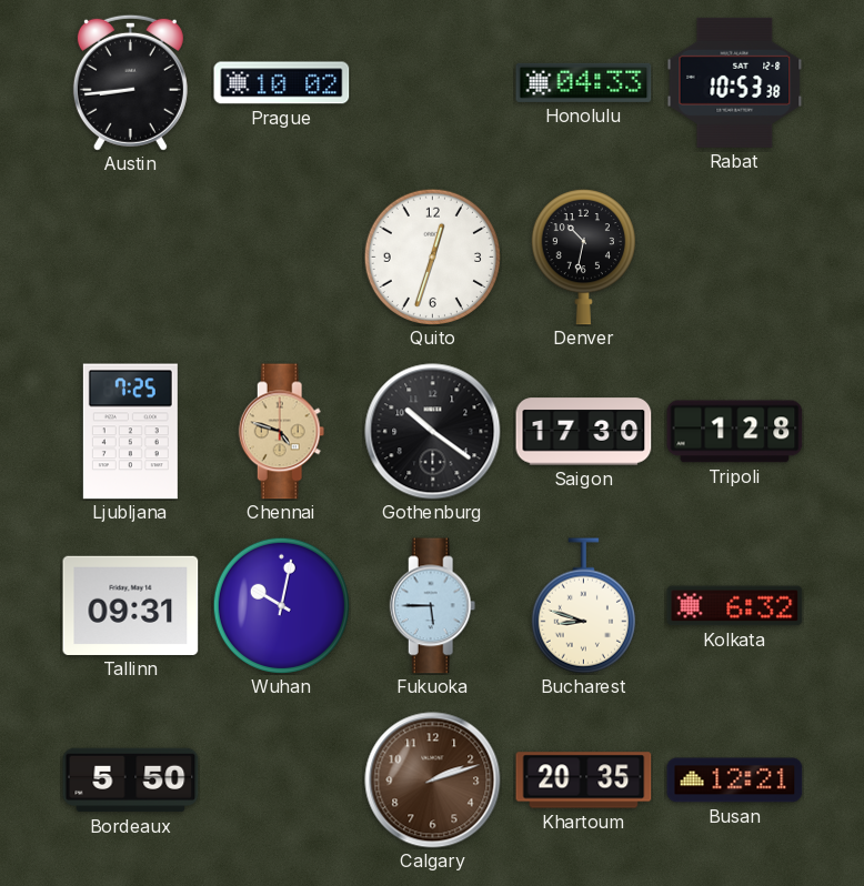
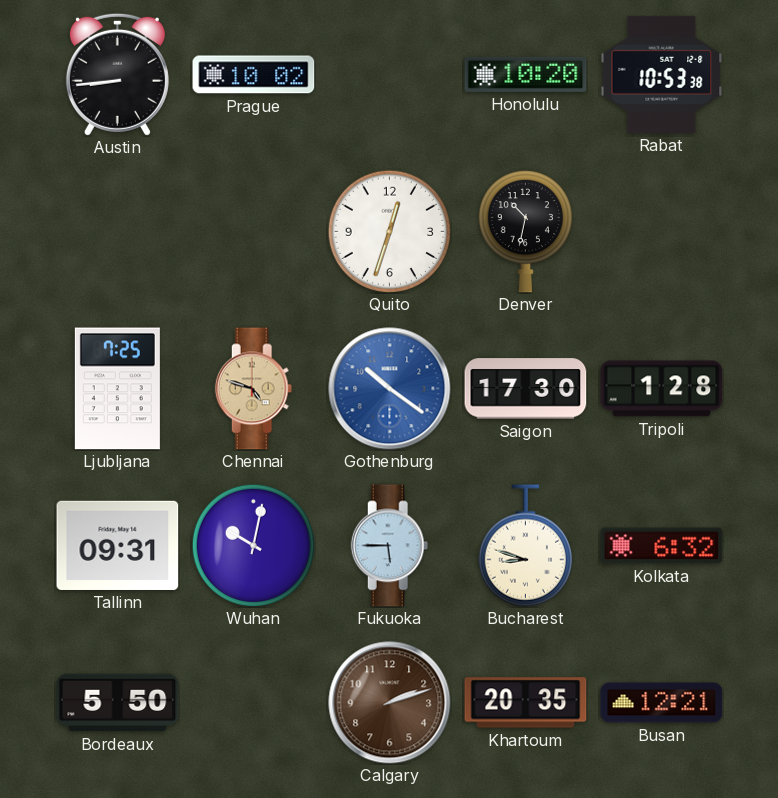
Honolulu: 04:33 -> 10:20 (526, 74)
Gothenburg dial: black -> blue (390, 389)
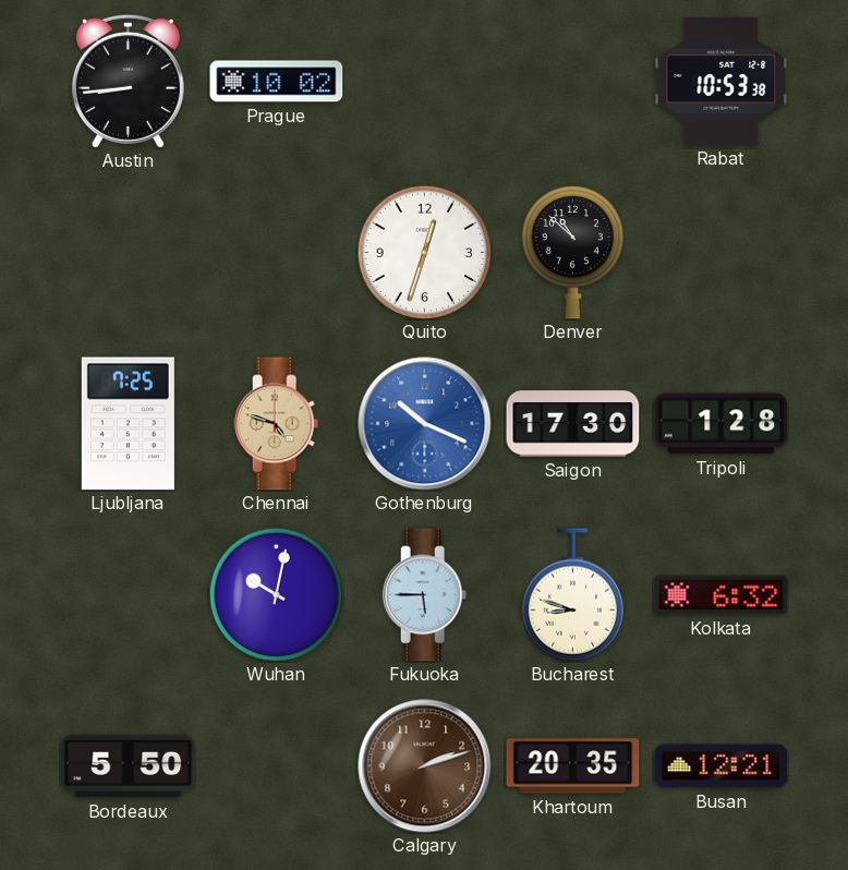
Honolulu: 10:20 -> none (526, 74)
Denver: 10:32 -> 10:52 (572, 252)
Gothenburg: 10:21 -> 10:19 (425, 424)
Tallinn: 09:31 -> none (118, 545)
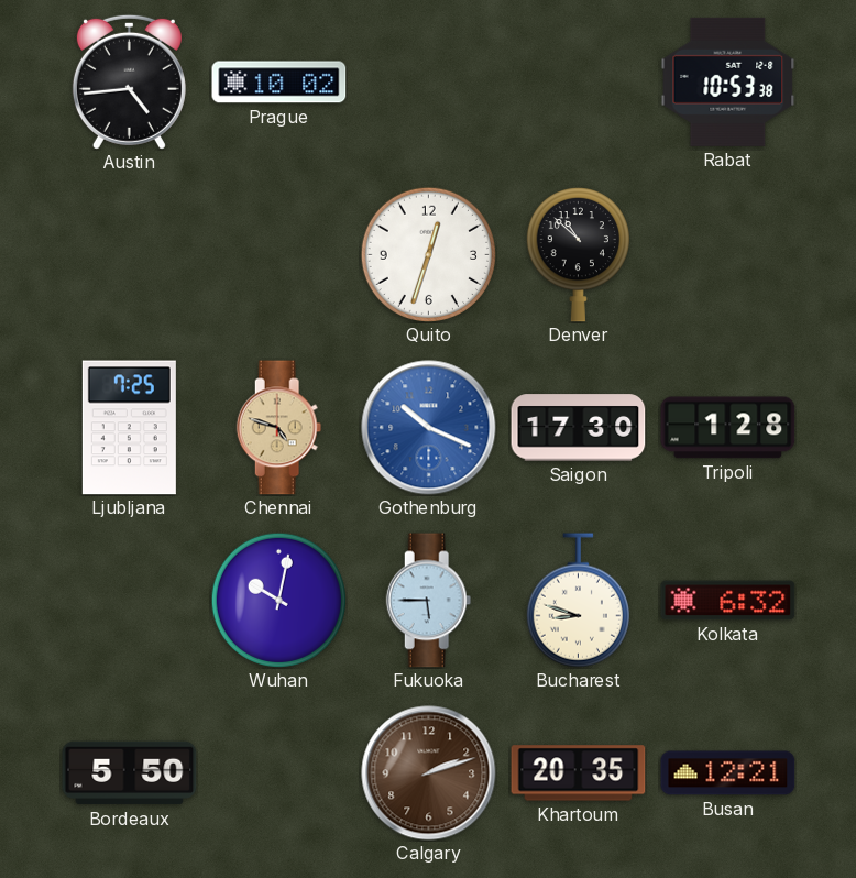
Austin: 8:44 -> 4:44 (129, 81)
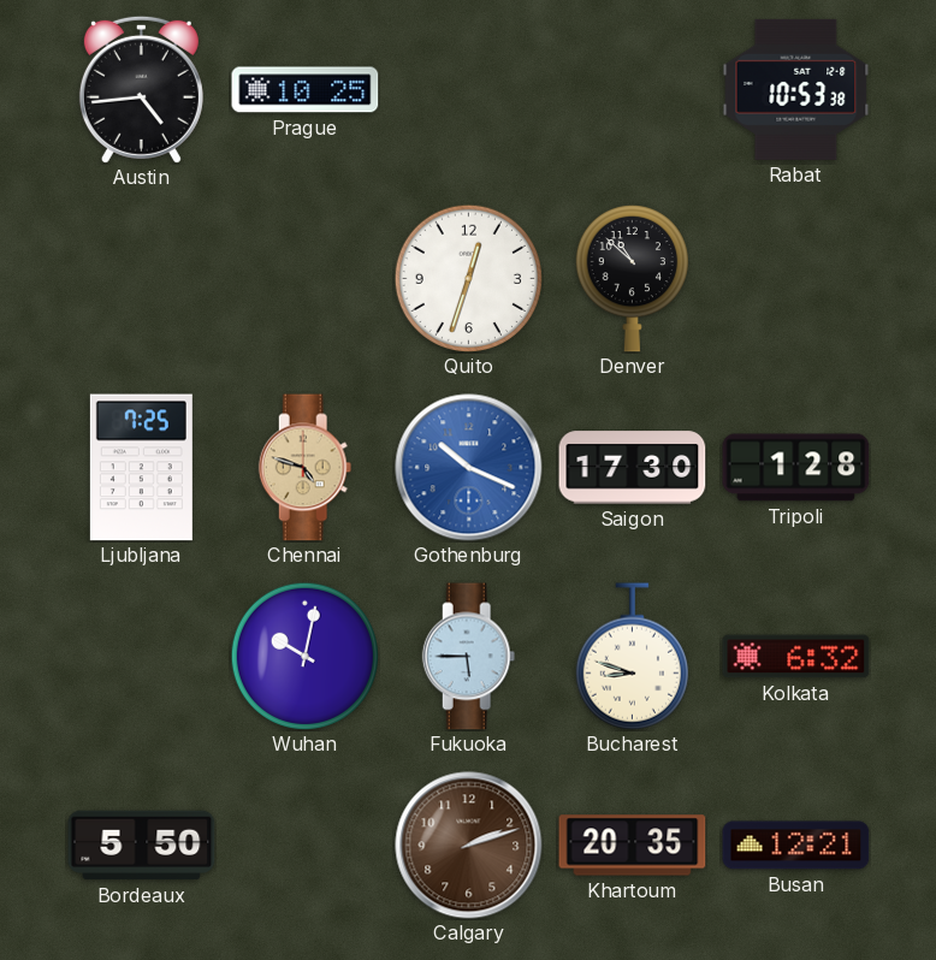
Prague: 10:02 -> 10:25 (306, 90)
